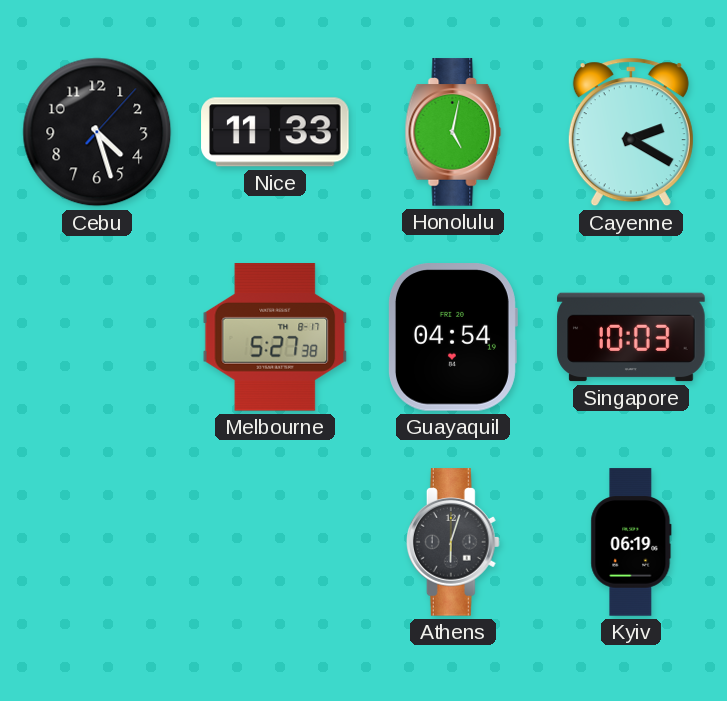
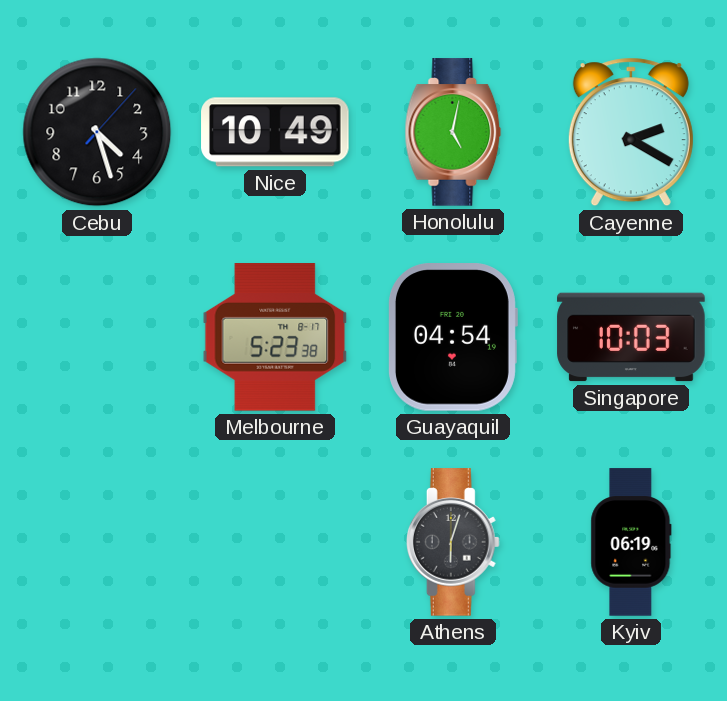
Nice: 11:33 -> 10:49 (275, 132)
Melbourne: 5:27 -> 5:23 (275, 337)
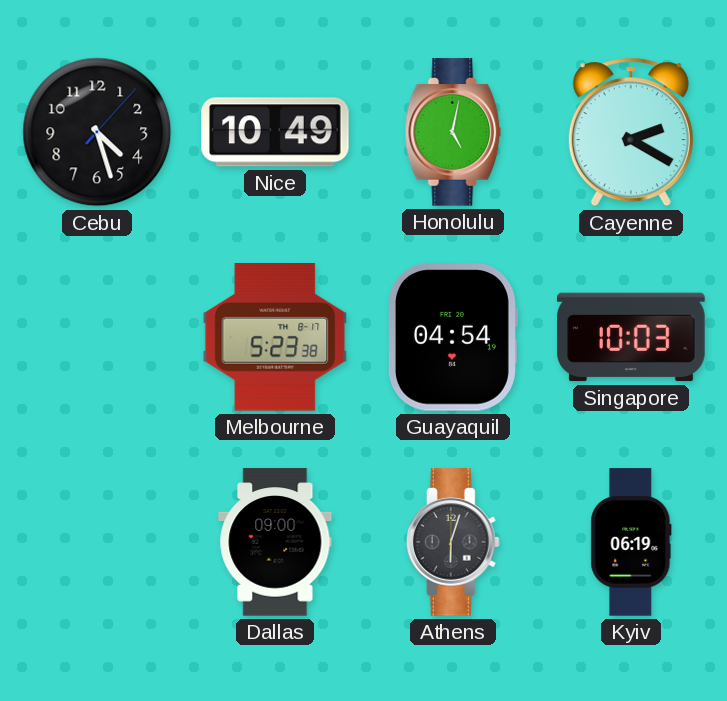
Dallas: none -> 09:00 (275, 542)
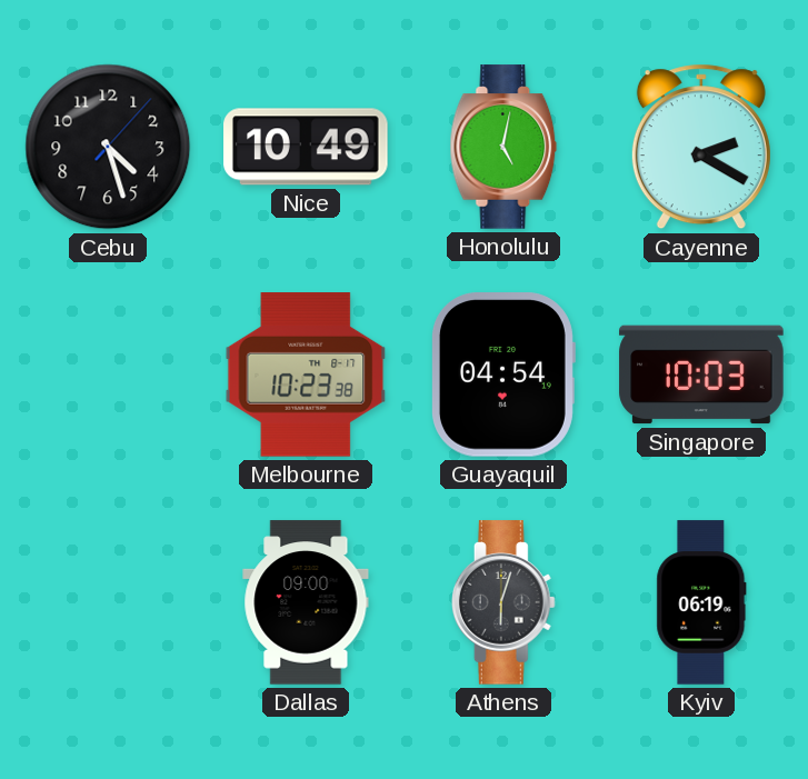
Melbourne: 5:23 -> 10:23 (306, 374)
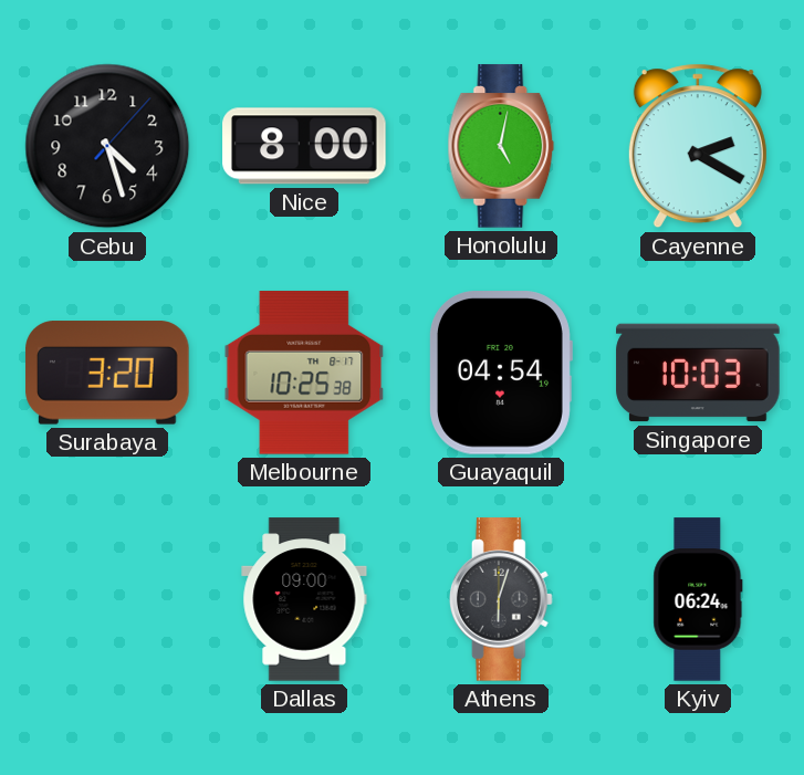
Nice: 10:49 -> 8:00 (304, 146)
Surabaya: none -> 3:20 (107, 373)
Melbourne: 10:23 -> 10:25 (304, 373)
Kyiv: 06:19 -> 06:24 (698, 599)
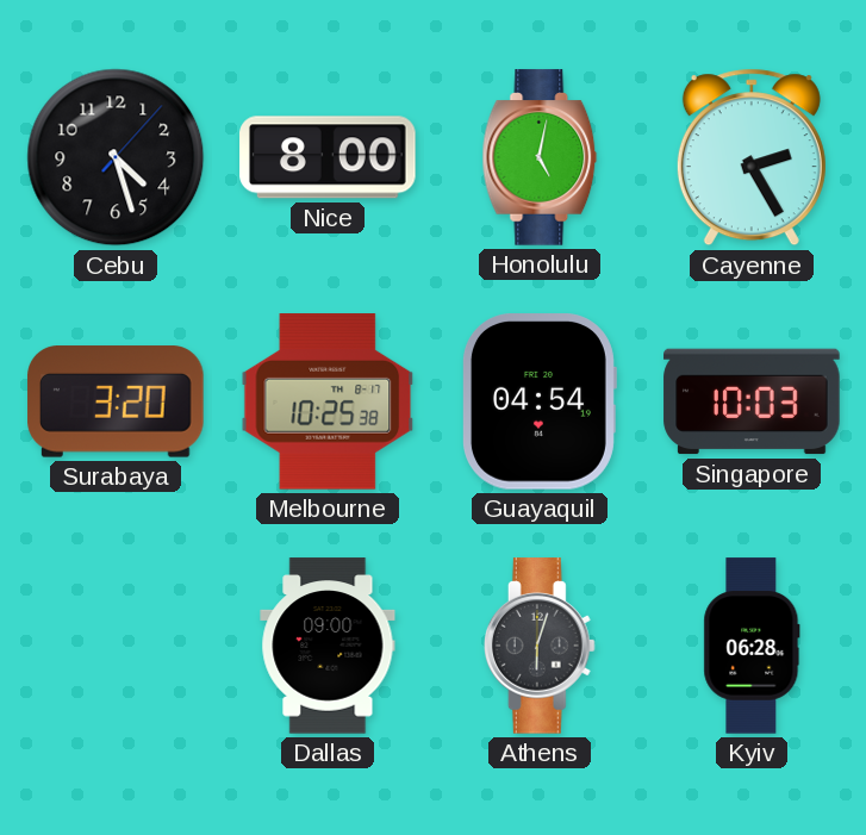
Cayenne: 2:20 -> 2:25 (752, 157)
Kyiv: 06:24 -> 06:28 (752, 646)
